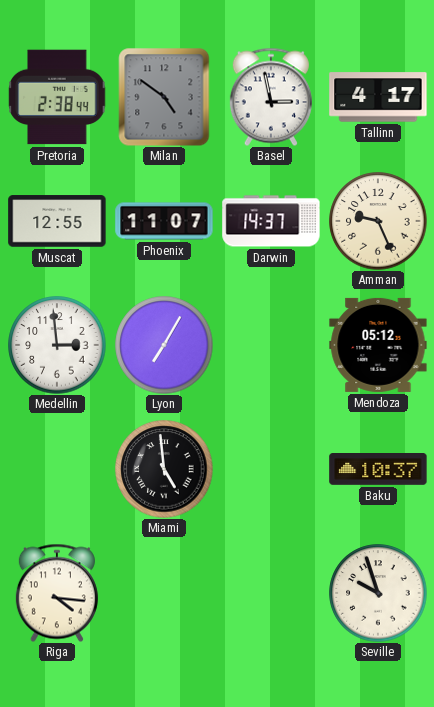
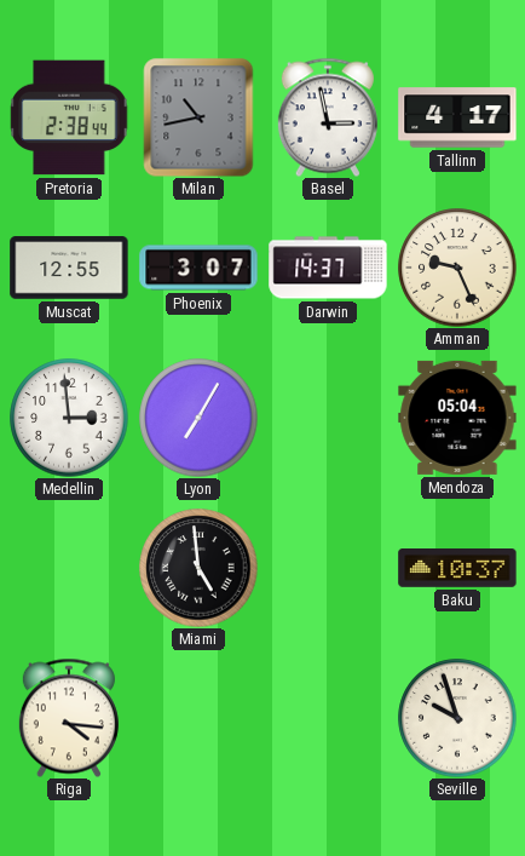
Milan: 4:51 -> 10:43 (198, 117)
Phoenix: 11:07 -> 3:07 (198, 268)
Mendoza: 05:12 -> 05:04 (457, 418)
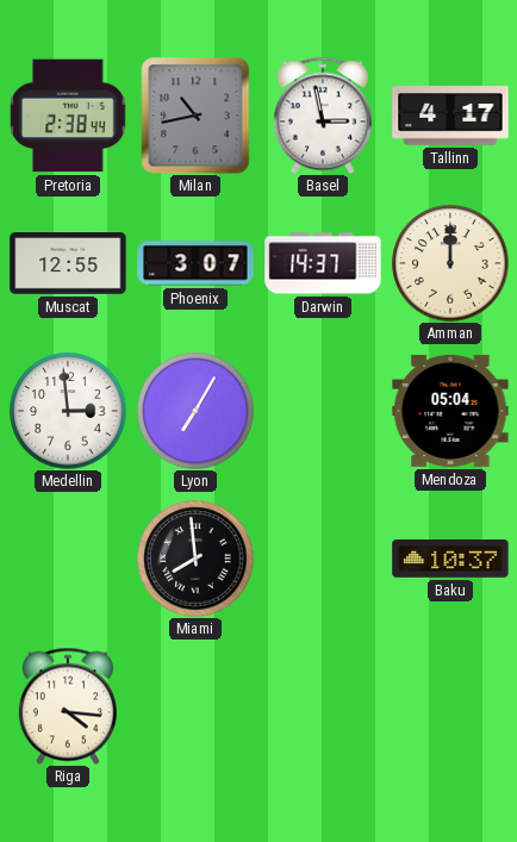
Amman: 9:26 -> 12:00 (450, 263)
Miami: 4:59 -> 7:59 (195, 559)
Seville: 9:57 -> none (457, 718)
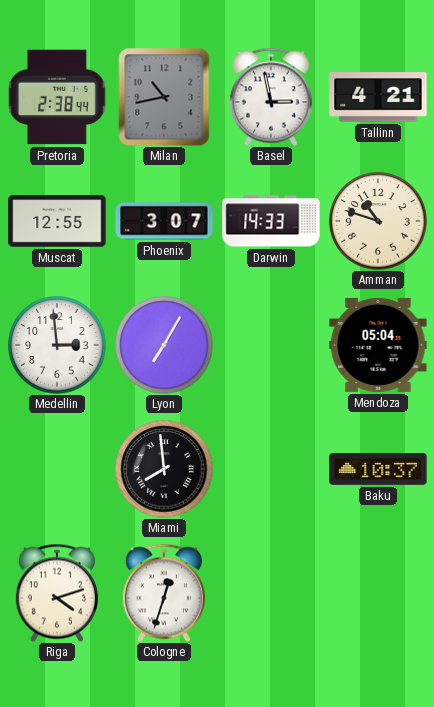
Tallinn: 4:17 -> 4:21 (378, 97)
Darwin: 14:37 -> 14:33 (271, 221)
Amman: 12:00 -> 10:48 (378, 221)
Riga: 4:16 -> 4:12 (57, 593)
Cologne: none -> 12:33 (164, 593)
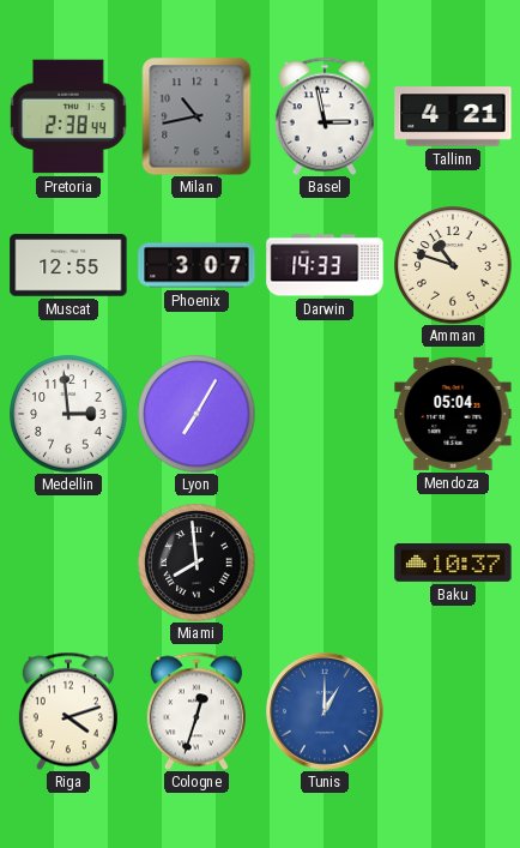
Tunis: none -> 1:00 (325, 711)
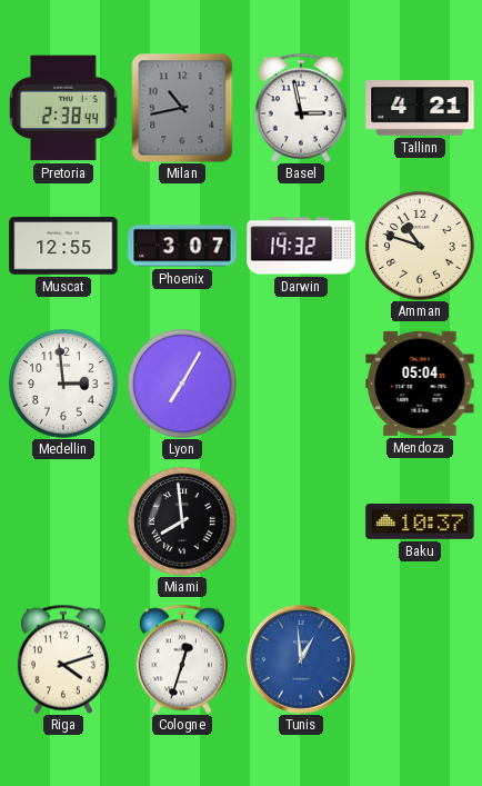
Darwin: 14:33 -> 14:32 (301, 246)
Tunis: 1:00 -> 12:59 (301, 659)
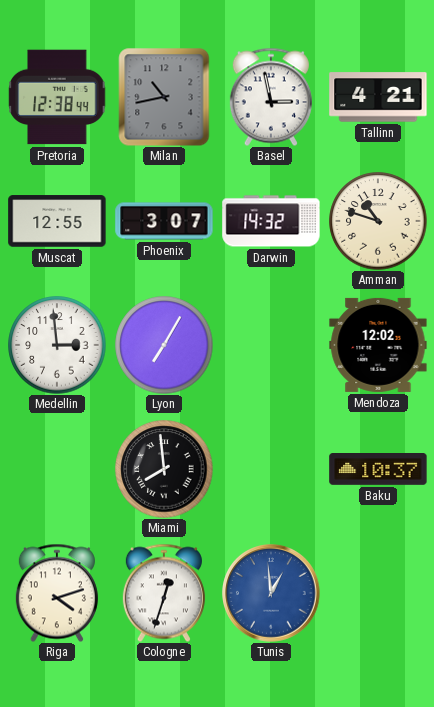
Pretoria: 2:38 -> 12:38 (57, 97)
Mendoza: 05:04 -> 12:02 (378, 345)
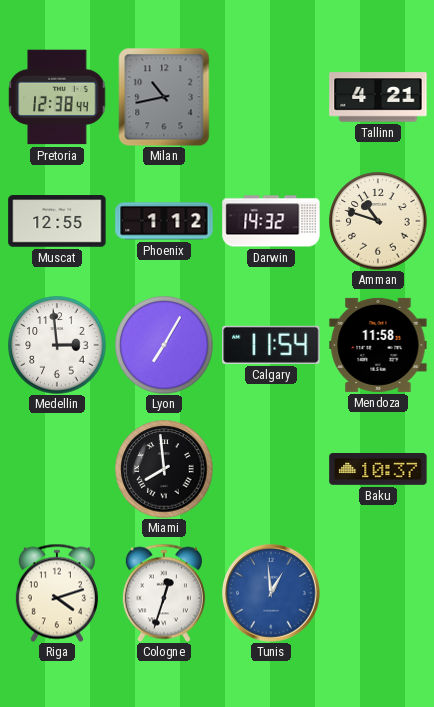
Basel: 2:58 -> none (271, 97)
Phoenix: 3:07 -> 1:12 (164, 221)
Calgary: none -> 11:54 (271, 345)
Mendoza: 12:02 -> 11:58 (378, 345)
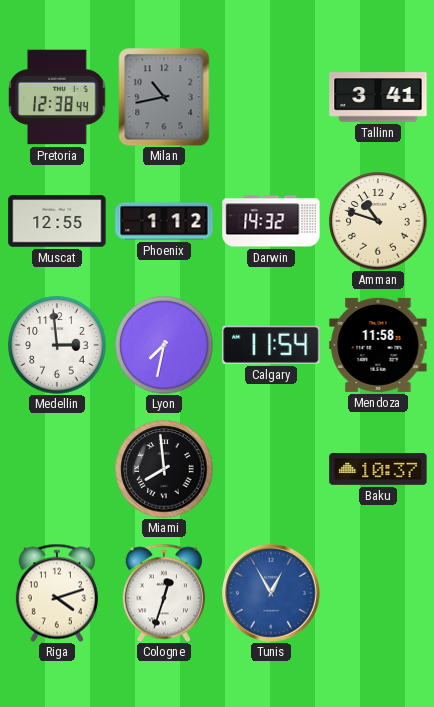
Tallinn: 4:21 -> 3:41 (378, 97)
Lyon: 7:05 -> 7:32 (164, 345)
Tunis: 12:59 -> 12:55 (271, 593)
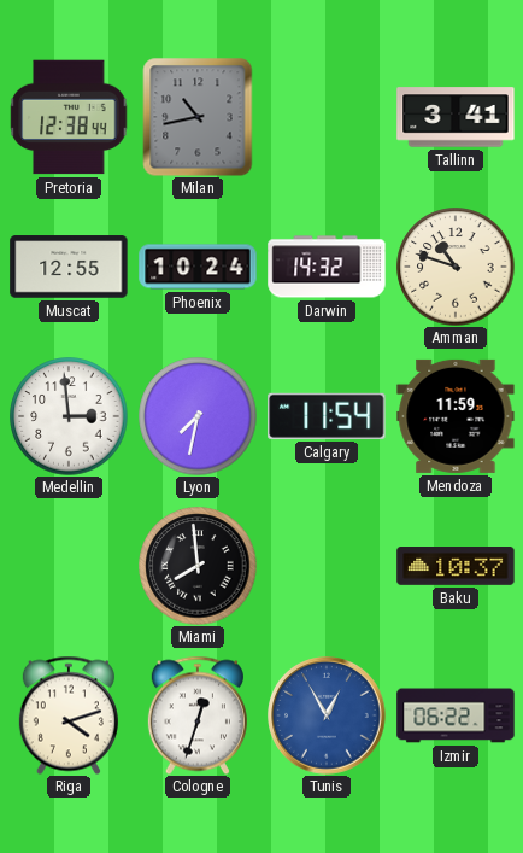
Phoenix: 1:12 -> 10:24 (198, 267)
Mendoza: 11:58 -> 11:59 (456, 416)
Izmir: none -> 06:22 (456, 715)
